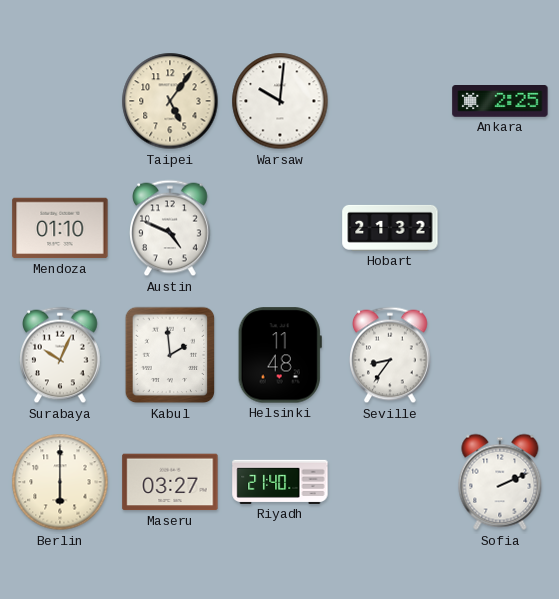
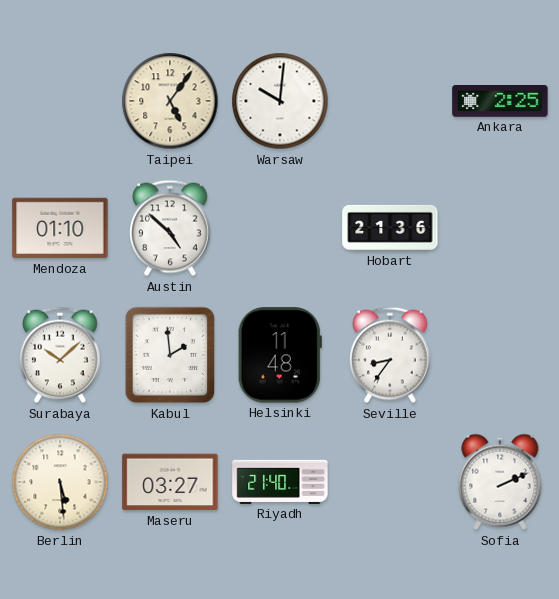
Austin: 4:49 -> 4:52 (171, 228)
Hobart: 21:32 -> 21:36 (390, 228)
Surabaya: 10:04 -> 10:08 (61, 355)
Berlin: 6:00 -> 5:29 (60, 482)
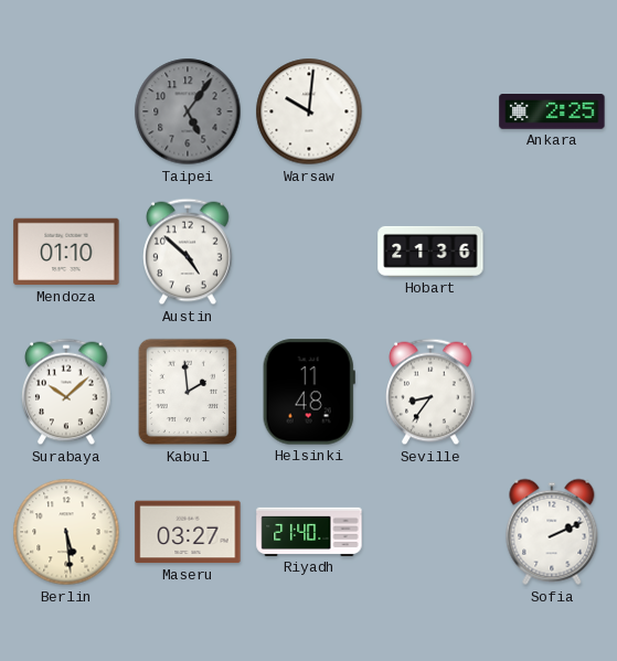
Taipei dial: cream -> grey (188, 111)
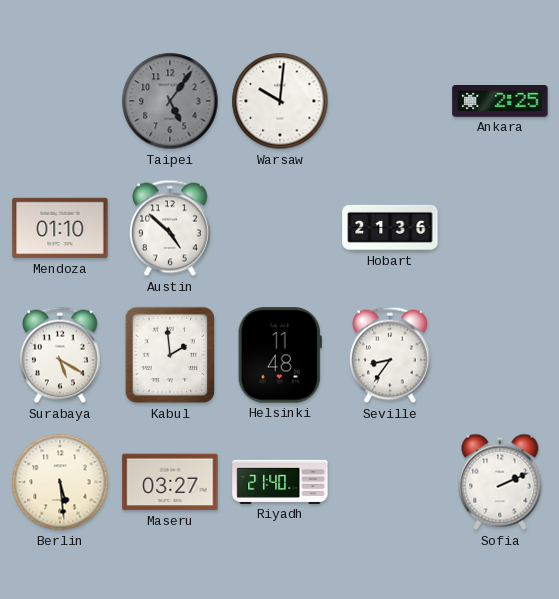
Surabaya: 10:08 -> 5:20 (61, 355)
